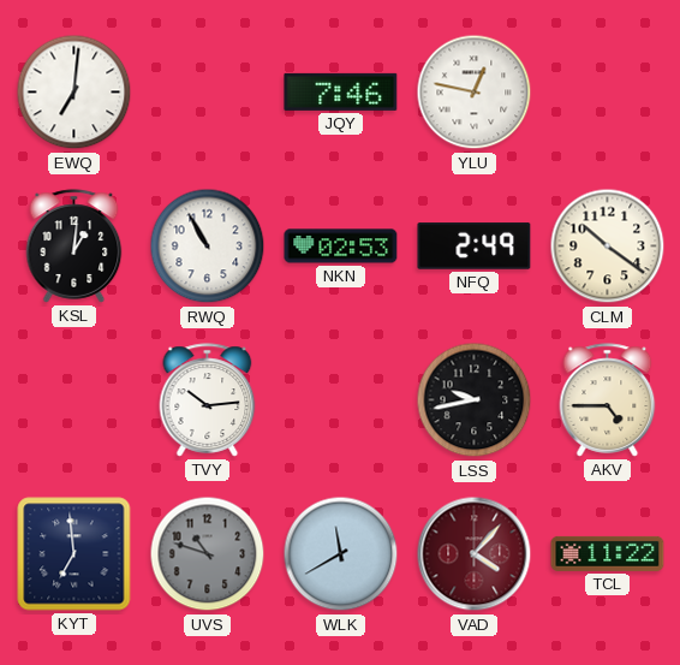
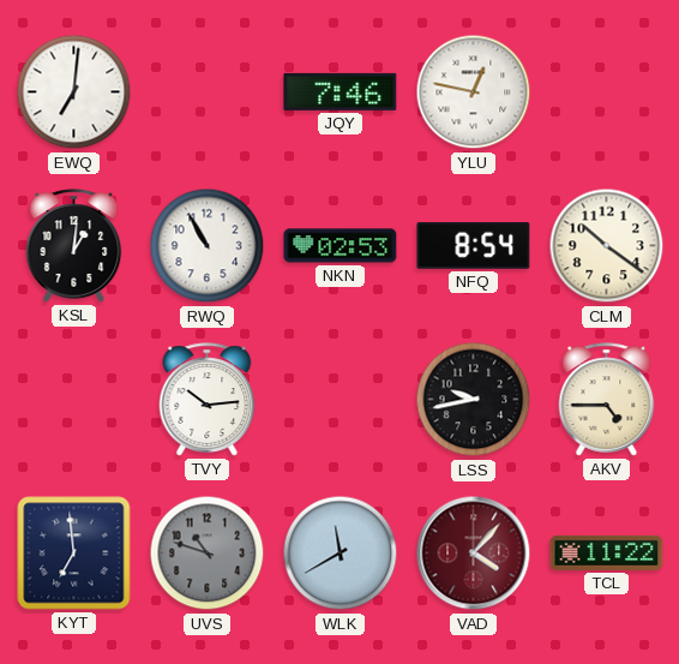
NFQ: 2:49 -> 8:54 (474, 246)
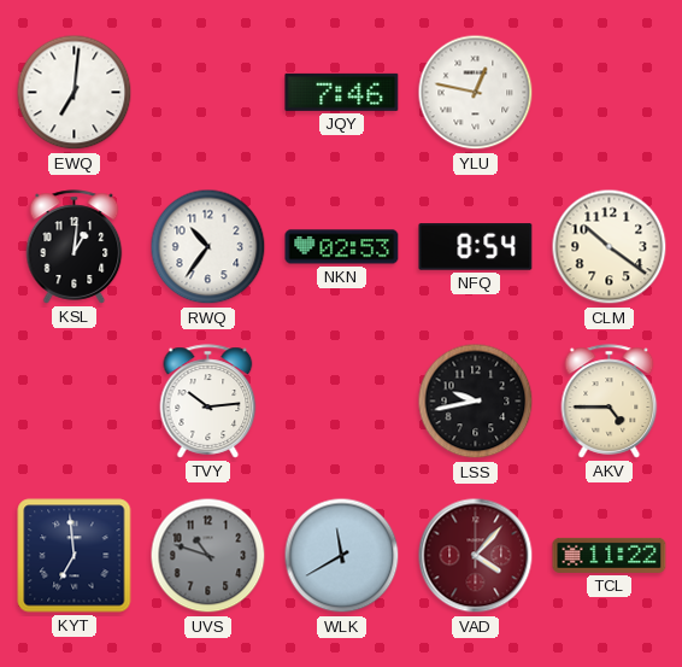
RWQ: 10:55 -> 10:36 (208, 247)
